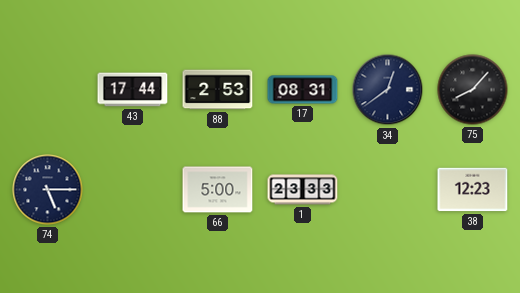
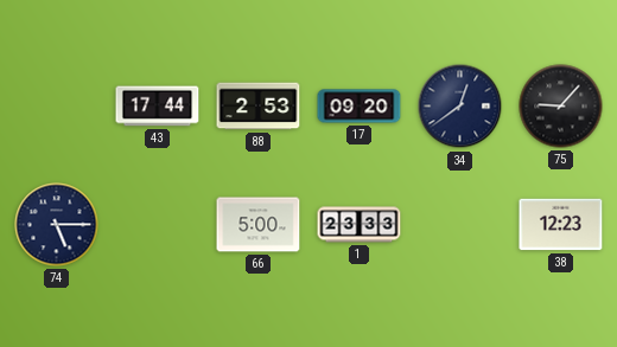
17: 08:31 -> 09:20 (360, 107)
75: 8:07 -> 9:07 (561, 107)
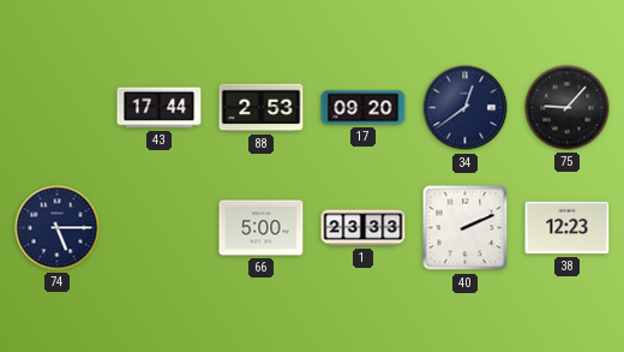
40: none -> 2:11 (466, 228)
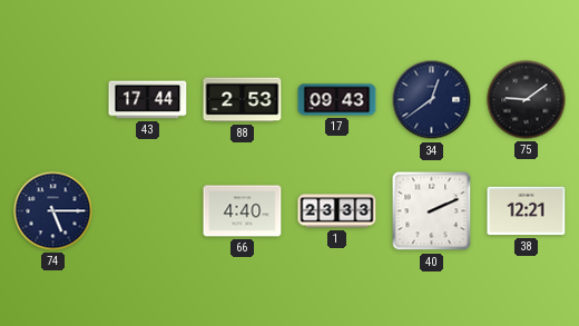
17: 09:20 -> 09:43 (337, 100)
75: 9:07 -> 9:09 (527, 100)
66: 5:00 -> 4:40 (243, 211)
38: 12:23 -> 12:21 (527, 211)
